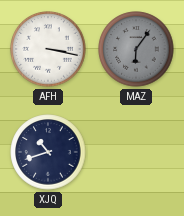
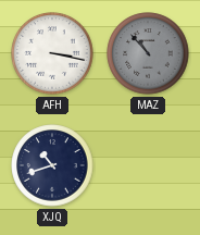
MAZ: 6:06 -> 10:53 (148, 53)
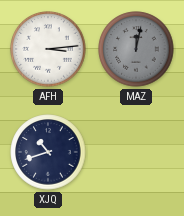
AFH: 3:17 -> 3:14 (48, 49)
MAZ: 10:53 -> 12:02 (136, 49)
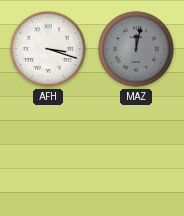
AFH: 3:14 -> 3:18 (48, 49)
XJQ: 10:42 -> none (48, 152)
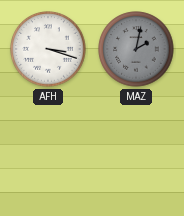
MAZ: 12:02 -> 2:02 (136, 49)
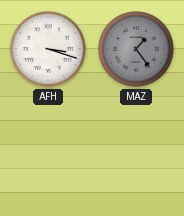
MAZ: 2:02 -> 1:24 (136, 49)
